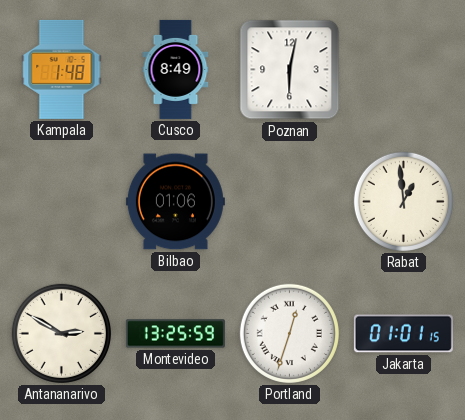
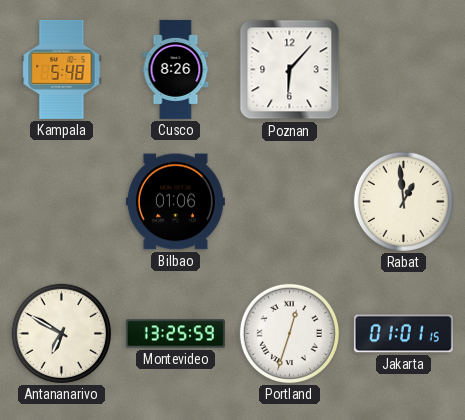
Kampala: 1:48 -> 5:48 (62, 69)
Cusco: 8:49 -> 8:26 (176, 69)
Poznan: 6:02 -> 6:07 (290, 70)
Antananarivo: 2:50 -> 6:50 (61, 333)
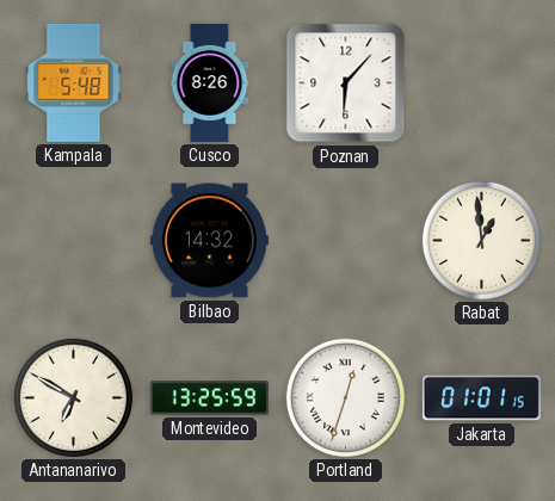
Bilbao: 01:06 -> 14:32 (209, 241)
